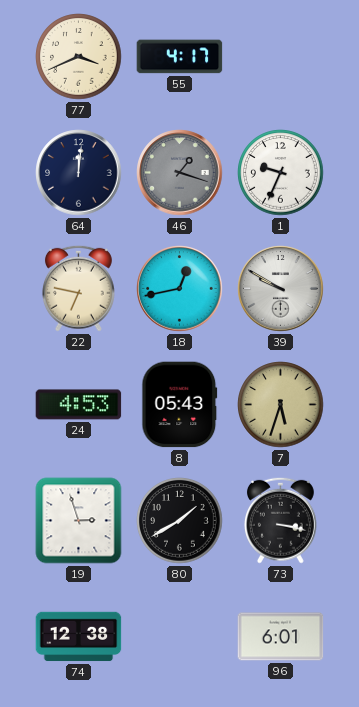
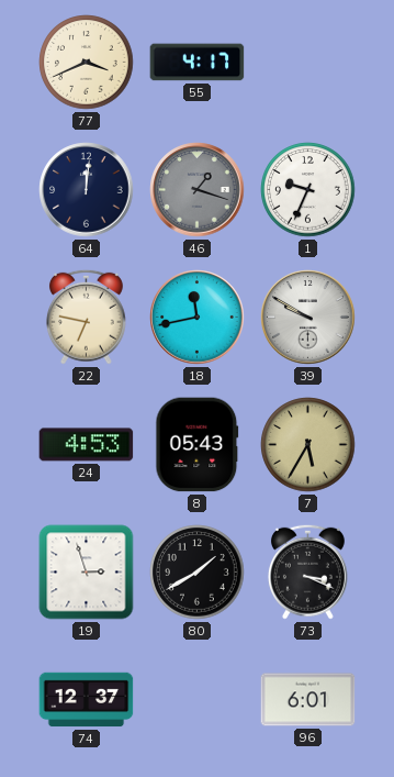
18: 12:43 -> 11:43 (198, 318)
7: 5:33 -> 5:35 (308, 445)
73: 3:17 -> 3:19 (307, 571)
74: 12:38 -> 12:37 (87, 700)
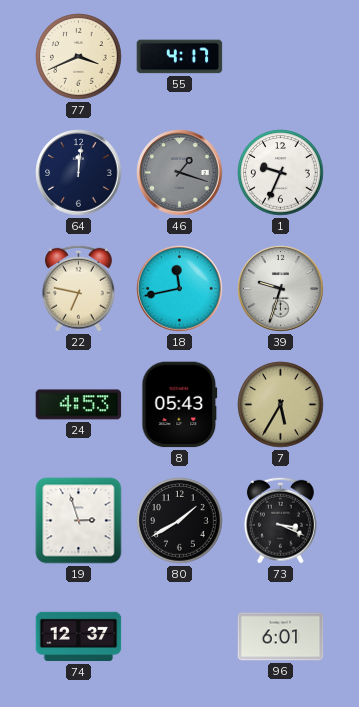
39: 9:50 -> 9:33 (281, 289)
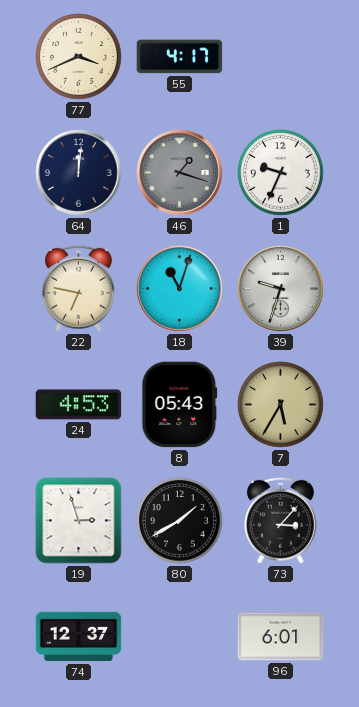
18: 11:43 -> 11:03 (180, 289)
73: 3:19 -> 3:07 (280, 520)
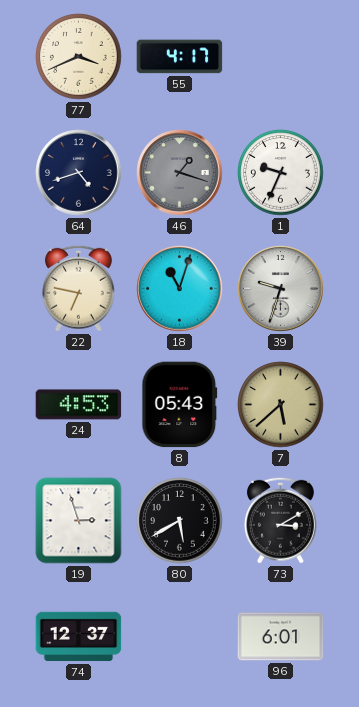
64: 12:01 -> 4:42 (79, 173)
7: 5:35 -> 5:38 (281, 405)
80: 1:40 -> 5:40 (180, 521)
73: 3:07 -> 3:10 (280, 520)
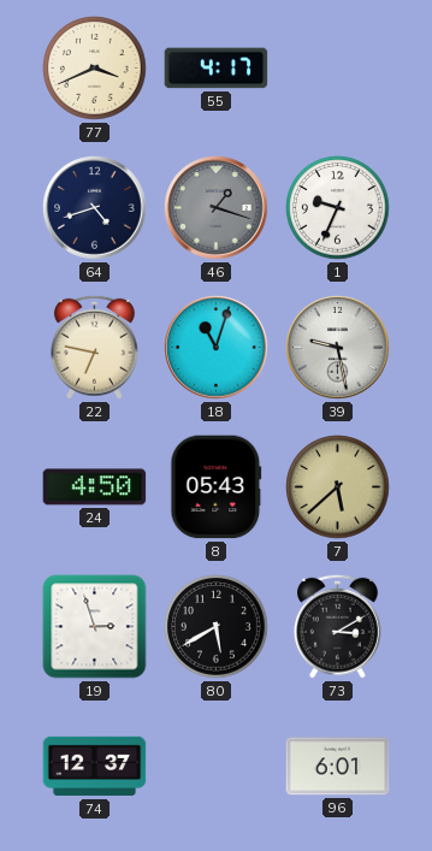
39: 9:33 -> 9:28 (338, 348)
24: 4:53 -> 4:50 (95, 487)
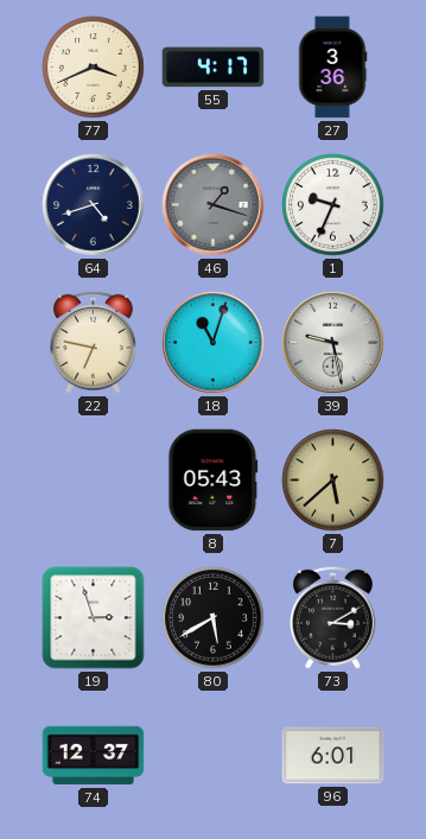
27: none -> 3:36 (332, 68)
24: 4:50 -> none (95, 487)
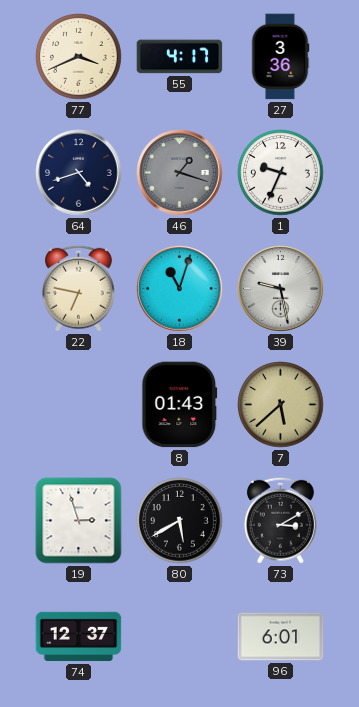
8: 05:43 -> 01:43 (180, 405)
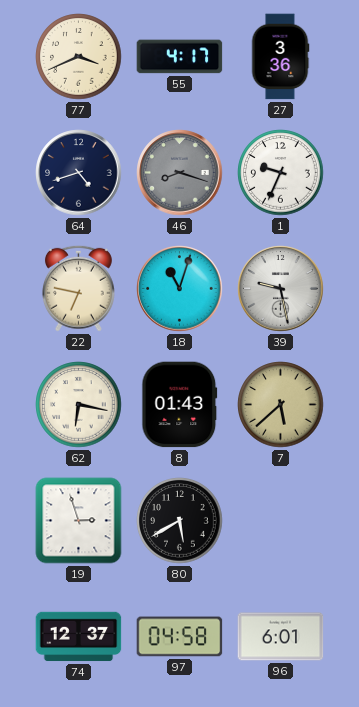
46: 1:18 -> 8:18 (180, 173)
62: none -> 6:17 (79, 405)
73: 3:10 -> none (280, 520)
97: none -> 04:58 (180, 637)
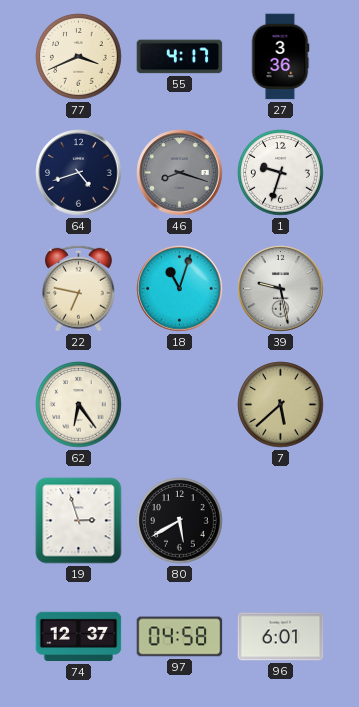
1: 9:34 -> 9:33 (281, 173)
62: 6:17 -> 6:24 (79, 405)
8: 01:43 -> none (180, 405)
